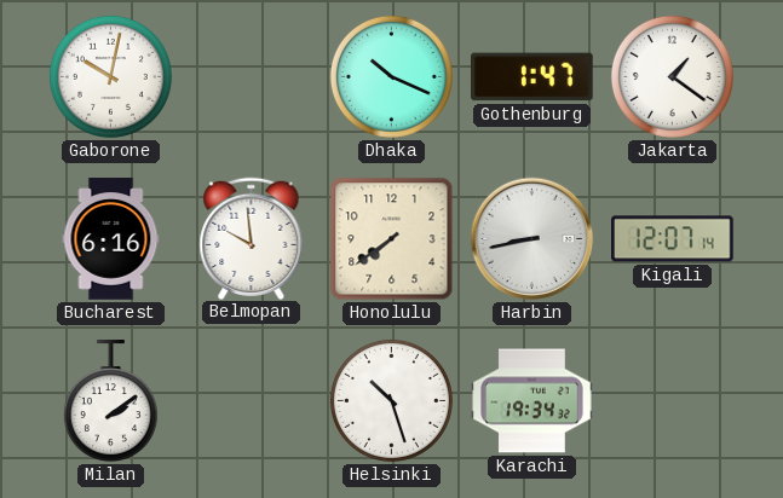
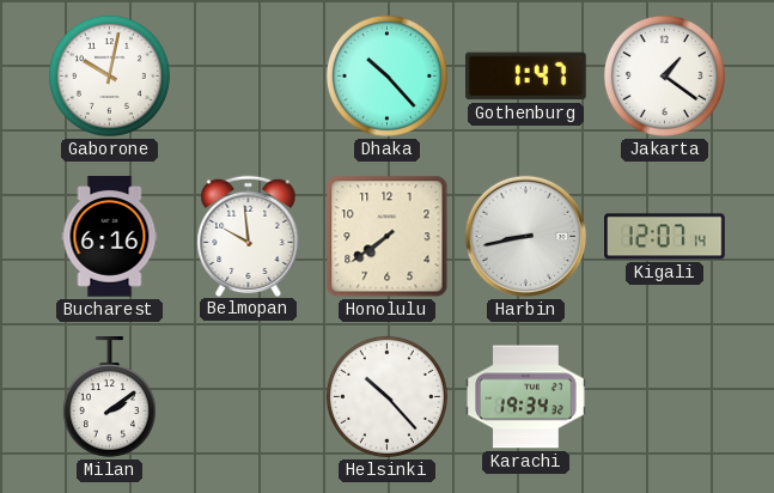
Dhaka: 10:19 -> 10:23 (386, 75)
Helsinki: 10:27 -> 10:23 (386, 396)
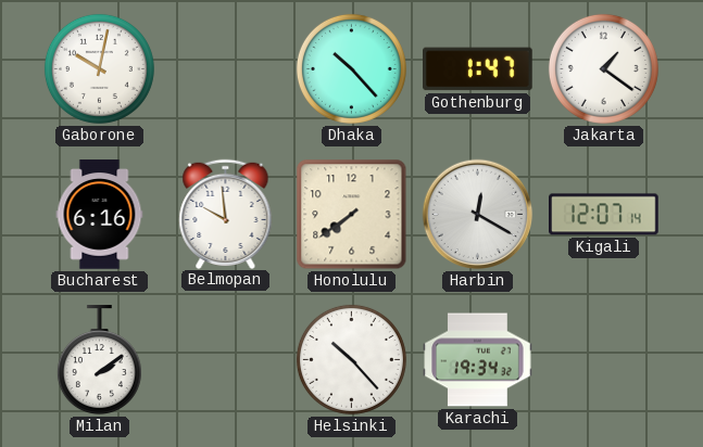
Harbin: 8:43 -> 12:20 (478, 215)
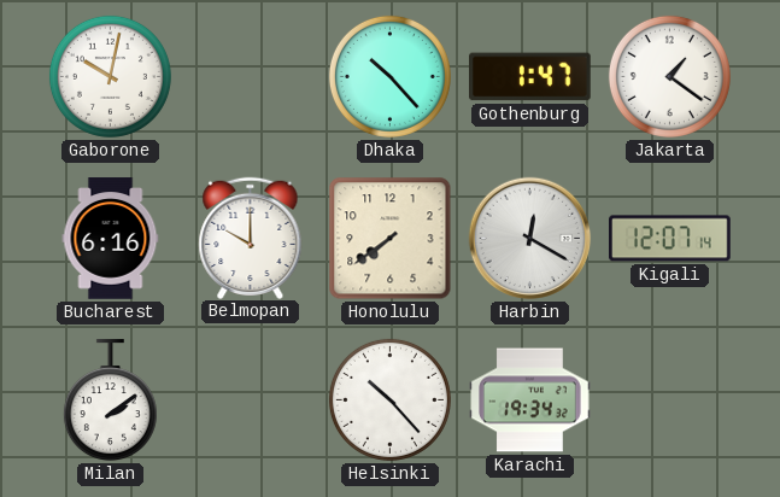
Belmopan: 9:59 -> 10:00 (251, 238)
